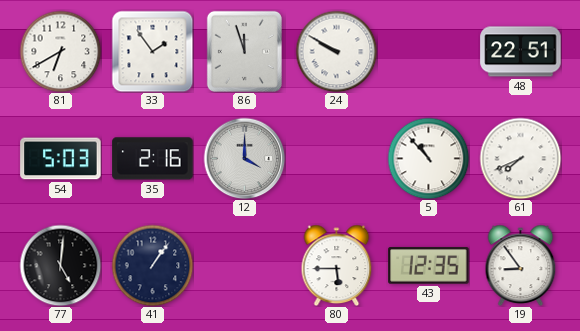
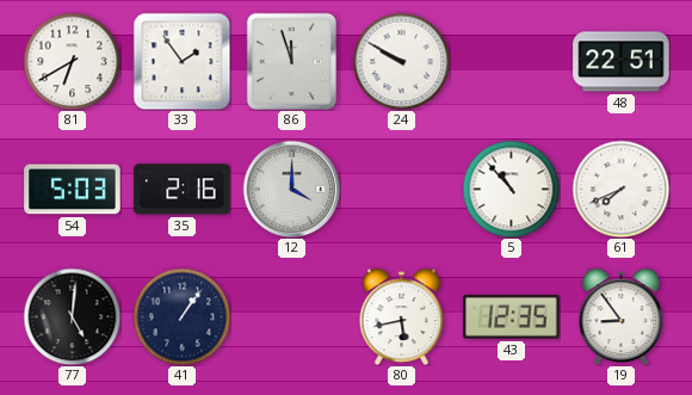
80: 5:45 -> 5:43 (402, 316)
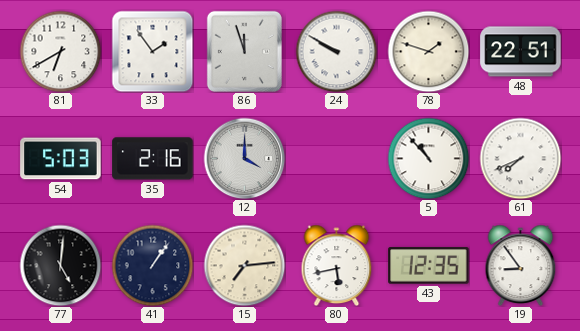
78: none -> 1:48 (428, 51)
15: none -> 7:14 (244, 265)
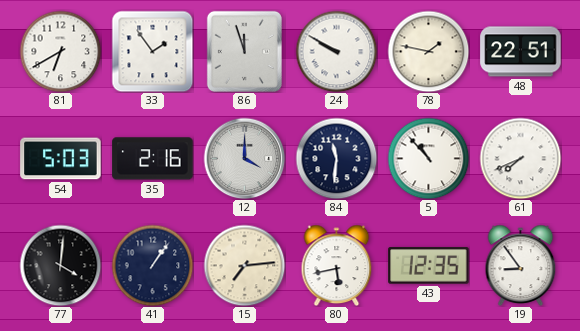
78: 1:48 -> 1:47 (428, 51)
84: none -> 11:31 (336, 158)
77: 5:01 -> 4:01 (60, 265)
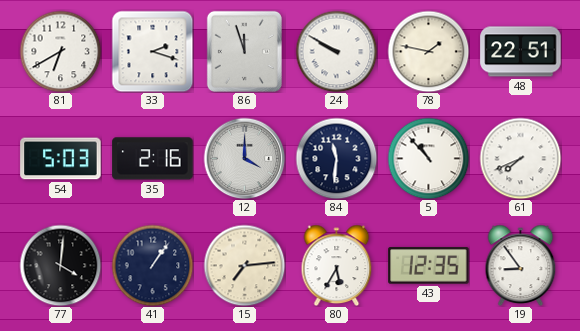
33: 1:54 -> 2:18 (152, 51)
80: 5:43 -> 5:35 (337, 265)
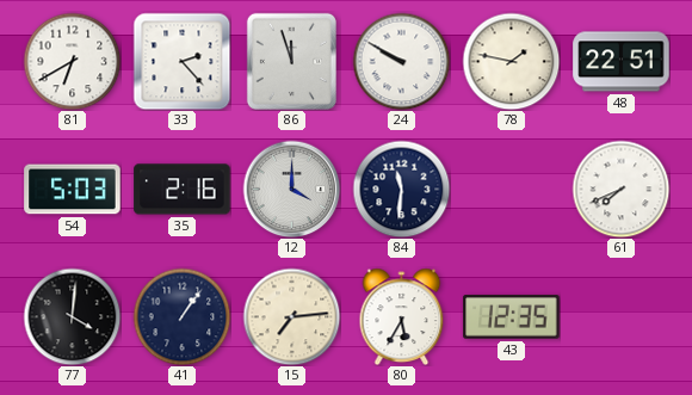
33: 2:18 -> 2:23 (181, 61)
5: 10:53 -> none (428, 158)
19: 8:54 -> none (521, 265)
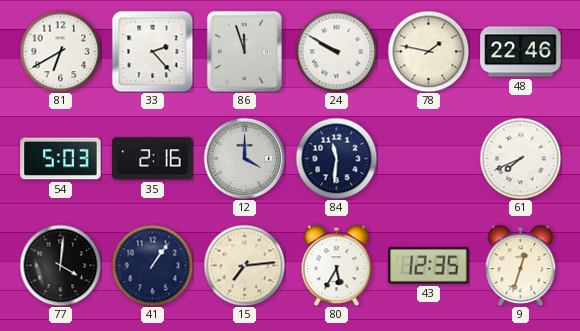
48: 22:51 -> 22:46 (521, 52)
9: none -> 12:33 (521, 265)
